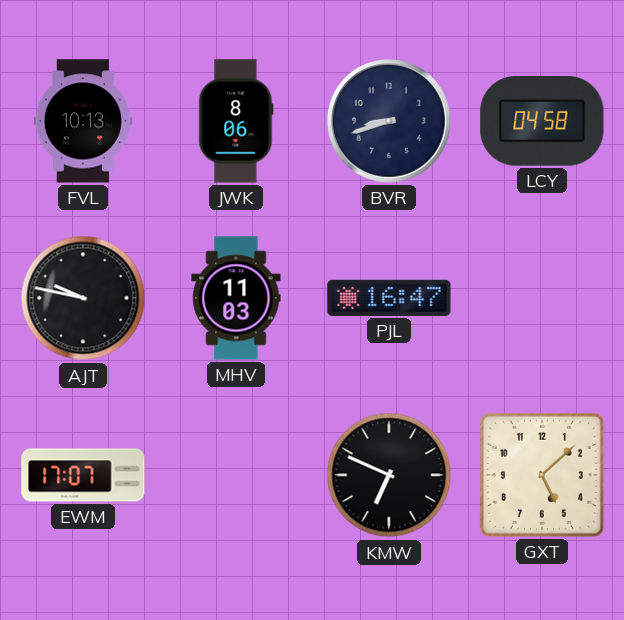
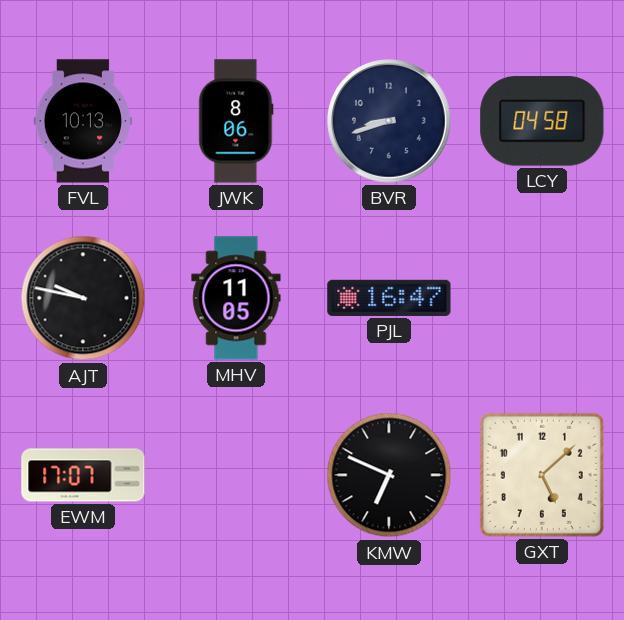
MHV: 11:03 -> 11:05 (236, 298)
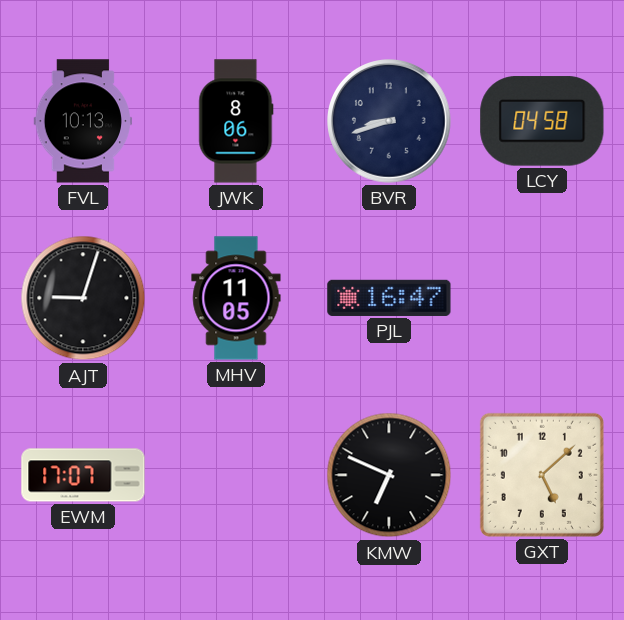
AJT: 9:47 -> 9:03 (83, 298)
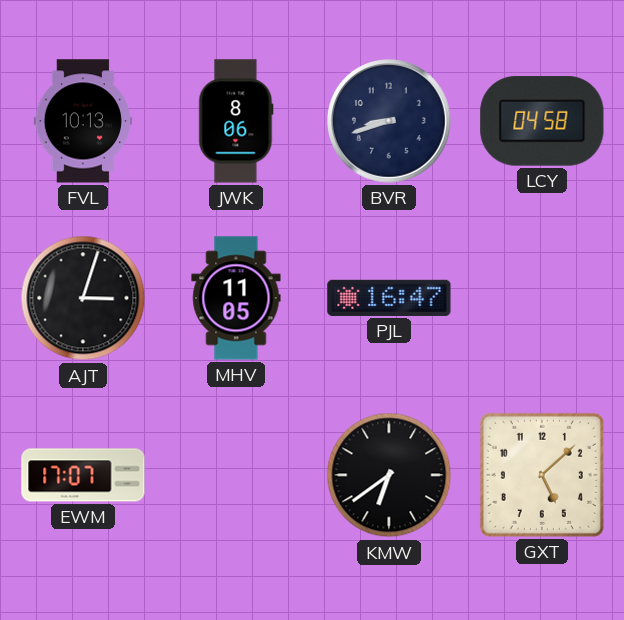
AJT: 9:03 -> 3:03 (83, 298)
KMW: 6:49 -> 6:39 (389, 475)
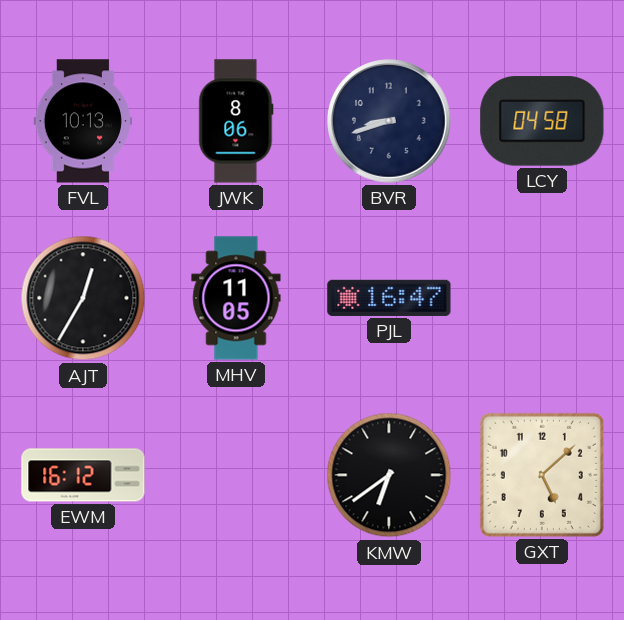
AJT: 3:03 -> 12:35 (83, 298)
EWM: 17:07 -> 16:12 (83, 475)
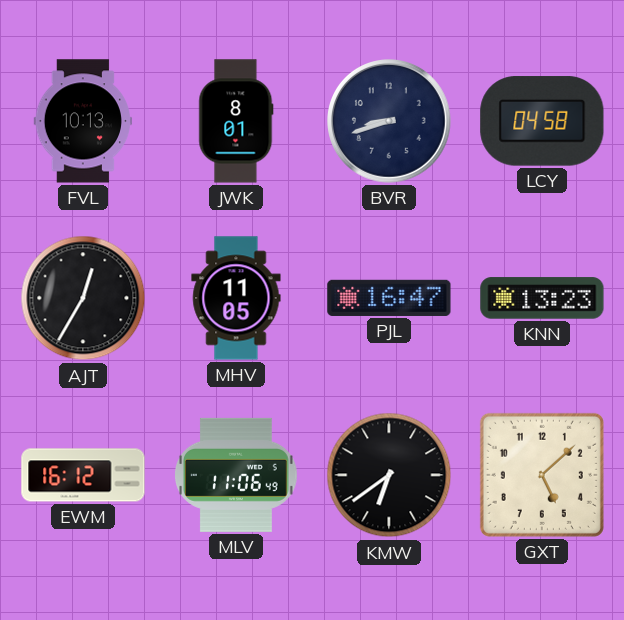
JWK: 8:06 -> 8:01 (236, 121)
KNN: none -> 13:23 (542, 298)
MLV: none -> 11:06 (237, 475)
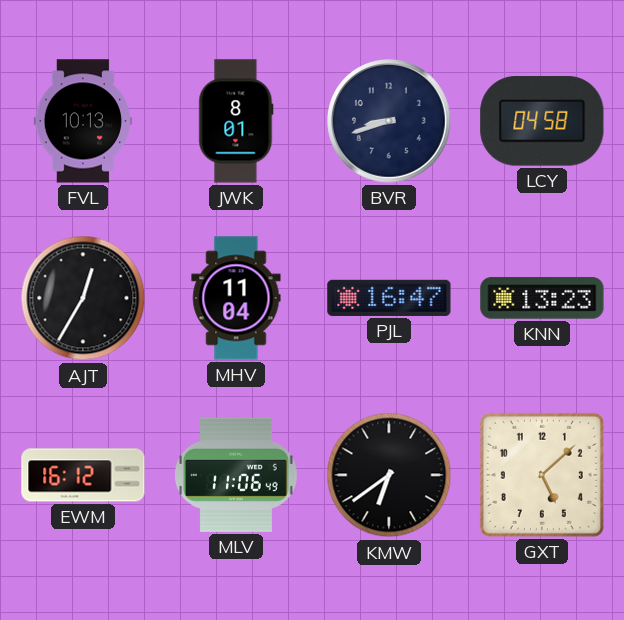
MHV: 11:05 -> 11:04 (236, 298)
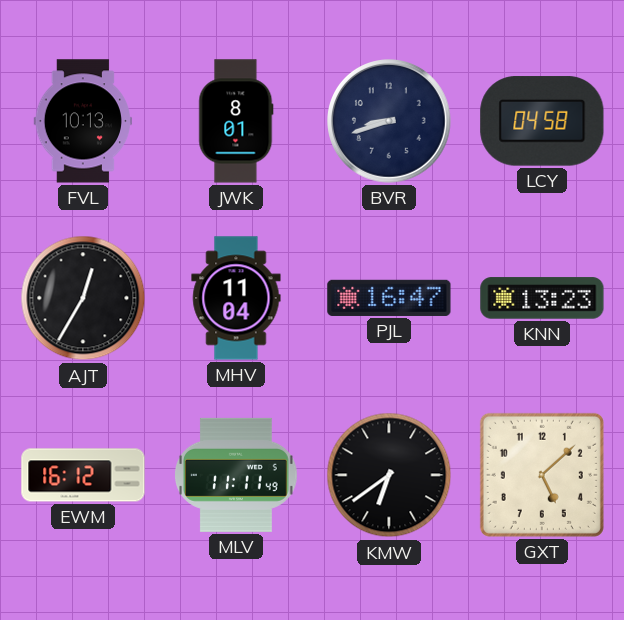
MLV: 11:06 -> 11:11 (237, 475)
